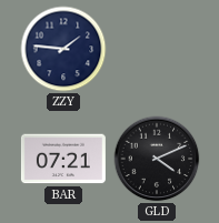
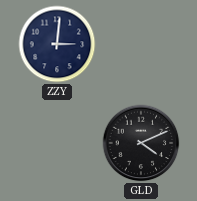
ZZY: 1:46 -> 3:01 (57, 44)
BAR: 07:21 -> none (63, 159)
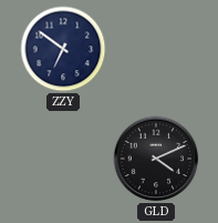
ZZY: 3:01 -> 6:51 (63, 49)
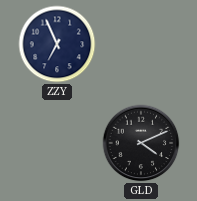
ZZY: 6:51 -> 6:56 (57, 44)
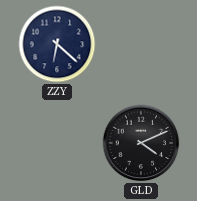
ZZY: 6:56 -> 6:22 (57, 44)
